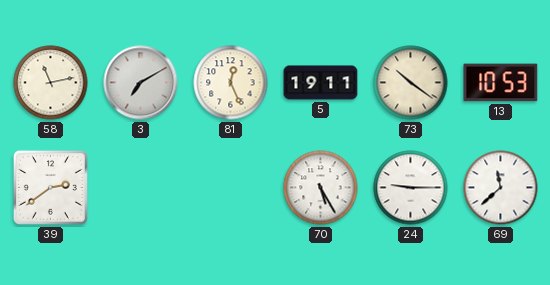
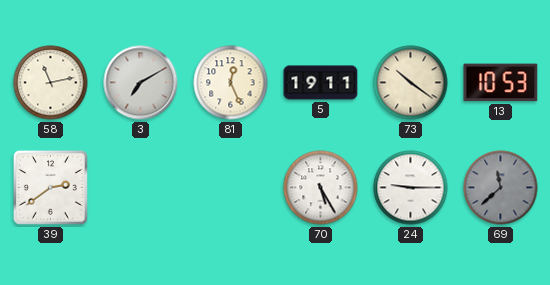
69 dial: white -> grey (501, 188)
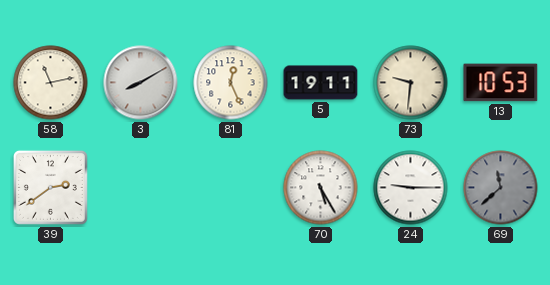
3: 7:10 -> 8:10 (141, 83)
73: 10:21 -> 9:31 (411, 83)
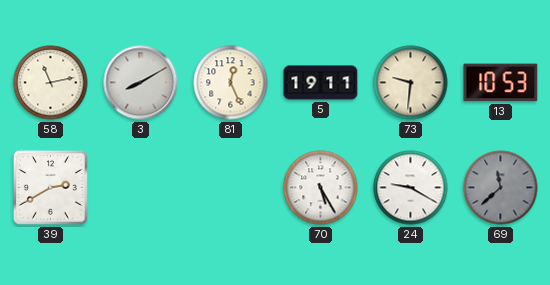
39: 2:39 -> 2:40 (50, 187)
24: 9:15 -> 9:20 (411, 188)
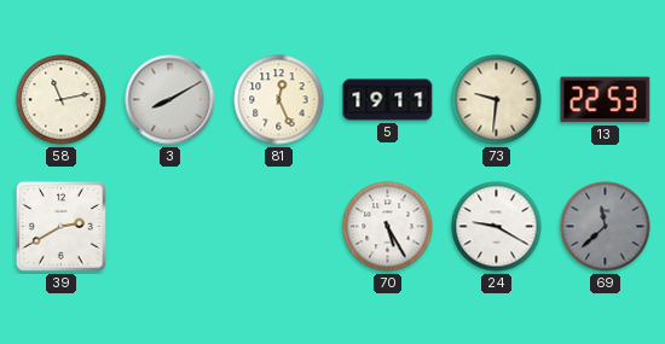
13: 10:53 -> 22:53 (606, 100)
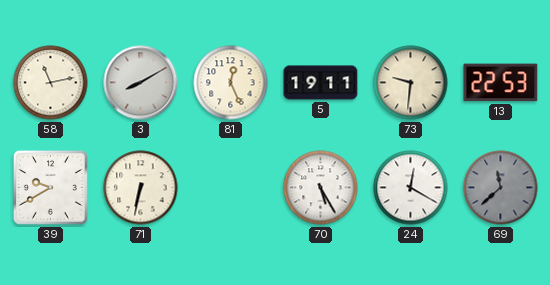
39: 2:40 -> 9:40 (50, 187)
71: none -> 6:32 (141, 188)
24: 9:20 -> 12:20 (411, 188)
